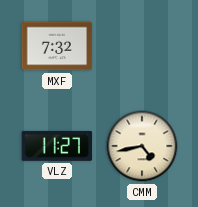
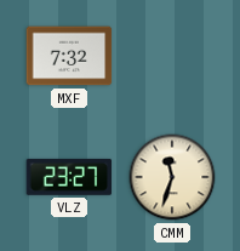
VLZ: 11:27 -> 23:27 (69, 177)
CMM: 4:43 -> 11:33 (172, 177)
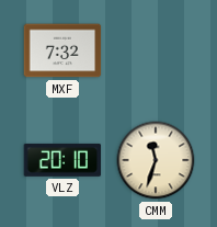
VLZ: 23:27 -> 20:10 (62, 160)
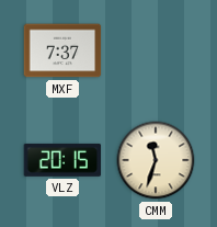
MXF: 7:32 -> 7:37 (62, 50)
VLZ: 20:10 -> 20:15 (62, 160)
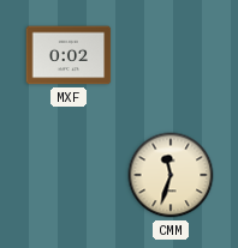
MXF: 7:37 -> 0:02 (69, 55)
VLZ: 20:15 -> none (62, 160)
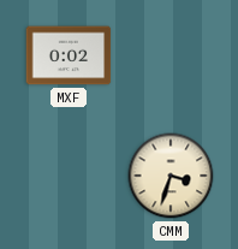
CMM: 11:33 -> 3:33 (171, 176)
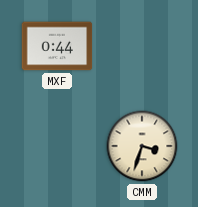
MXF: 0:02 -> 0:44 (57, 46)
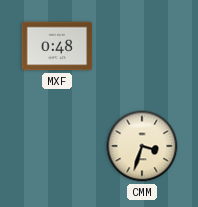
MXF: 0:44 -> 0:48 (57, 46)
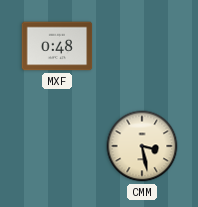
CMM: 3:33 -> 3:28 (142, 146)
